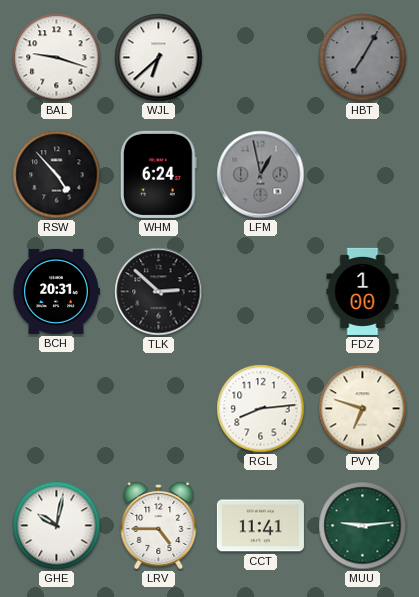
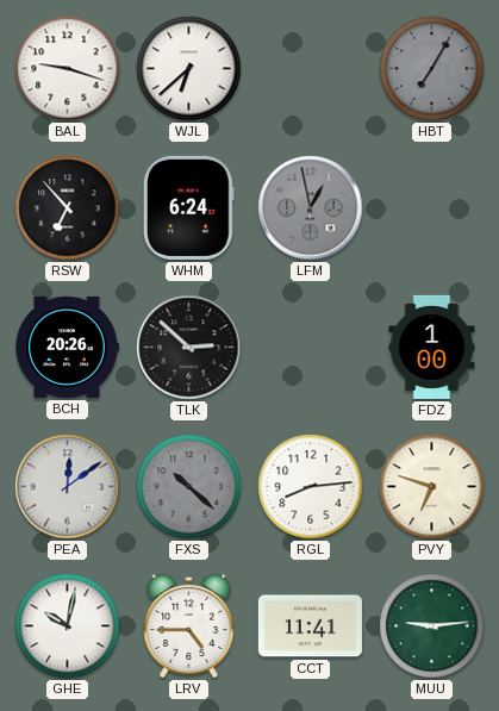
RSW: 4:53 -> 6:53 (68, 208)
BCH: 20:31 -> 20:26 (67, 347)
PEA: none -> 12:09 (68, 487)
FXS: none -> 10:22 (189, 487)
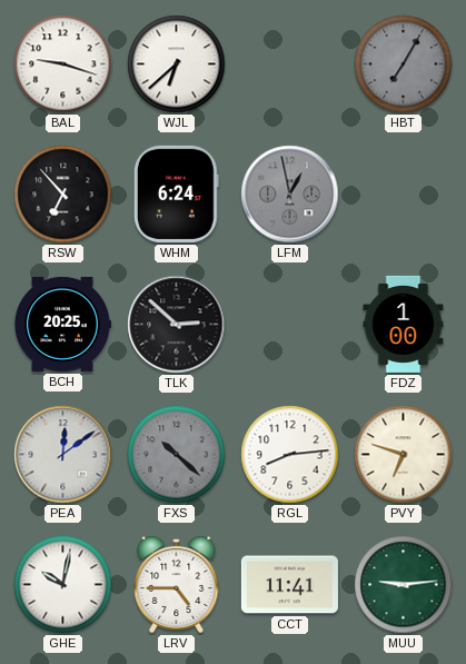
BCH: 20:26 -> 20:25 (62, 324)
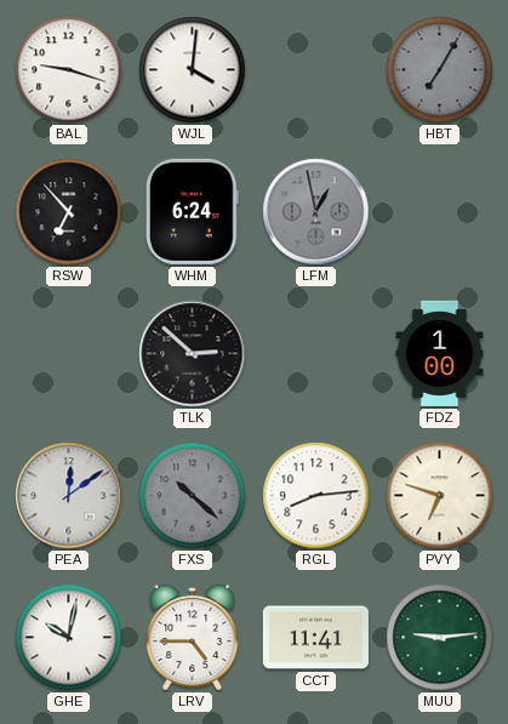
WJL: 6:38 -> 4:01 (193, 70)
BCH: 20:25 -> none (62, 324)
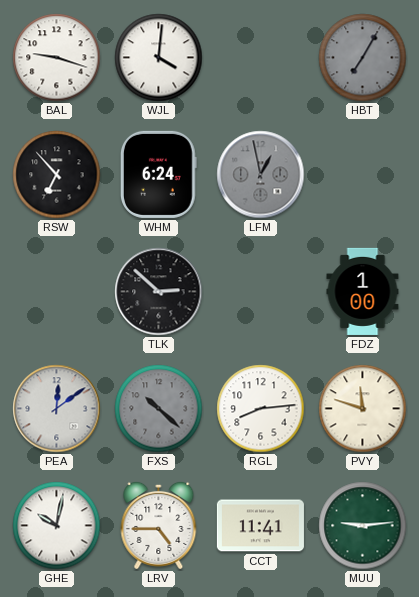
PVY: 6:48 -> 11:48 (363, 409)
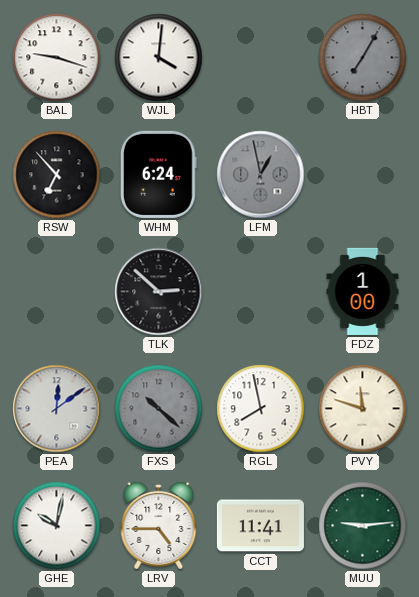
RGL: 8:14 -> 7:58 (261, 409)
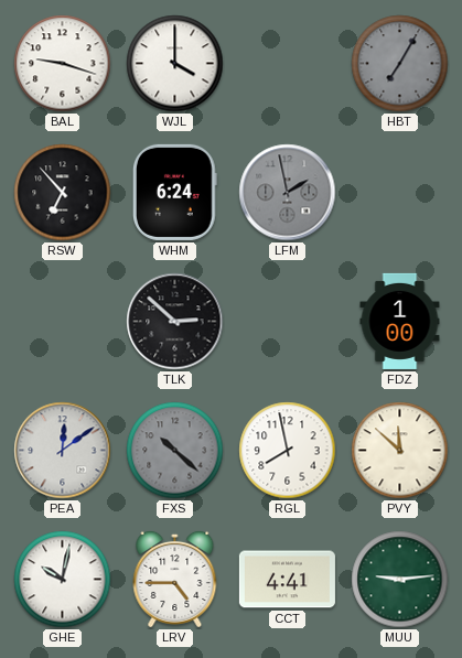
WJL: 4:01 -> 4:00 (175, 64)
LFM: 12:58 -> 1:58 (288, 193)
PVY: 11:48 -> 11:52 (400, 451)
CCT: 11:41 -> 4:41 (287, 580)
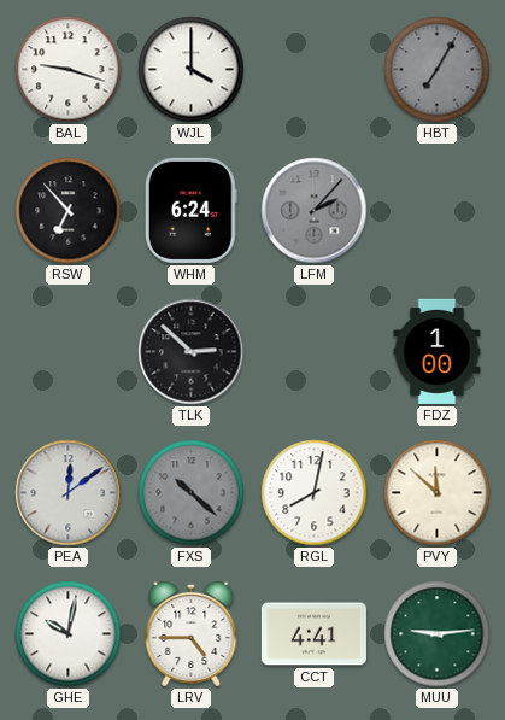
LFM: 1:58 -> 2:07 (315, 211)
RGL: 7:58 -> 8:02 (315, 493)
